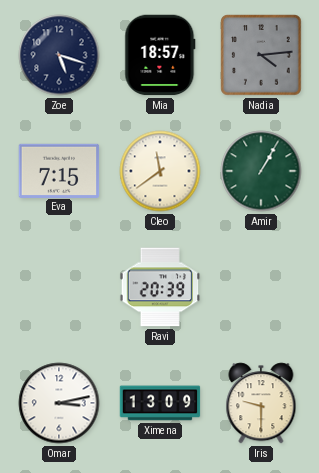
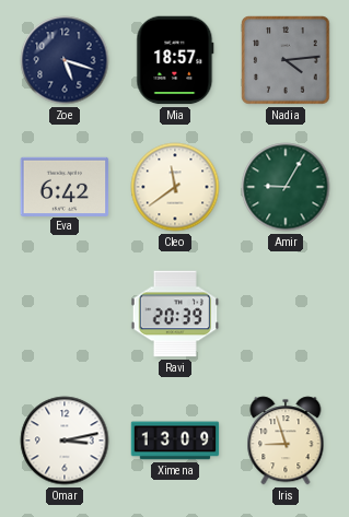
Eva: 7:15 -> 6:42 (65, 186)
Amir: 1:05 -> 9:05 (286, 187)
Iris: 9:30 -> 8:57 (286, 440)
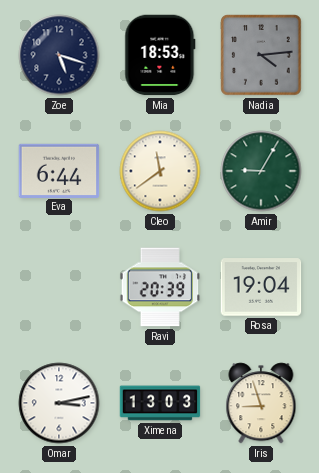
Mia: 18:57 -> 18:53 (160, 55)
Eva: 6:42 -> 6:44 (59, 170)
Rosa: none -> 19:04 (261, 287)
Ximena: 13:09 -> 13:03 (160, 403)
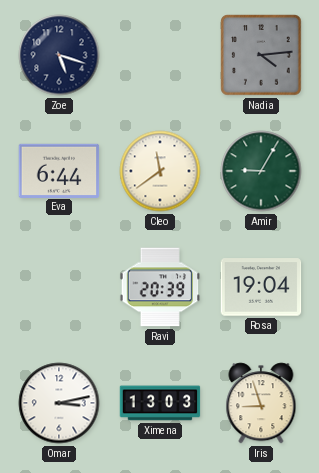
Mia: 18:53 -> none (160, 55)
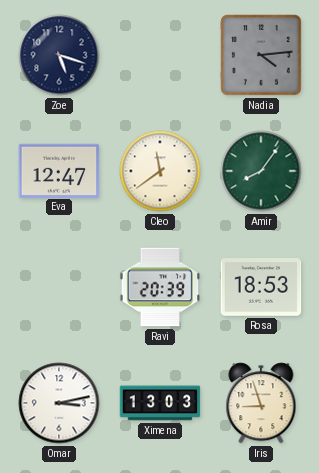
Eva: 6:44 -> 12:47 (59, 170)
Amir: 9:05 -> 8:06 (261, 171)
Rosa: 19:04 -> 18:53 (261, 287)
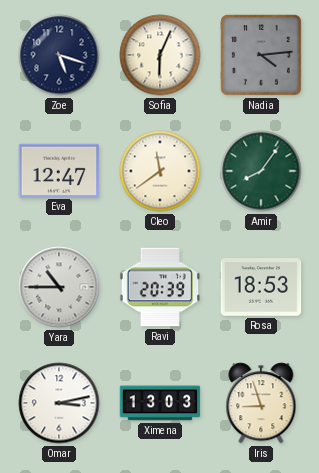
Sofia: none -> 6:04 (160, 55)
Yara: none -> 10:45 (59, 287)
